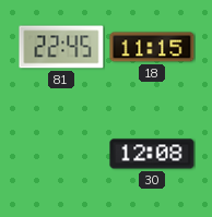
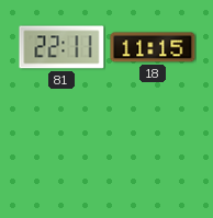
81: 22:45 -> 22:11 (61, 47)
30: 12:08 -> none (152, 154)
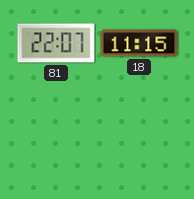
81: 22:11 -> 22:07 (56, 43)
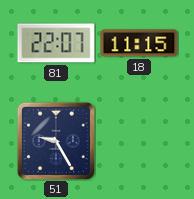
51: none -> 9:25 (56, 141)
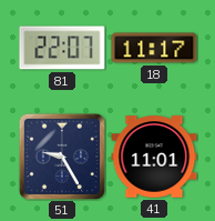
18: 11:15 -> 11:17 (154, 48)
41: none -> 11:01 (154, 157)
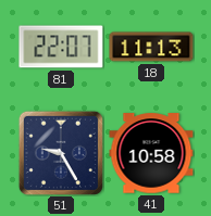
18: 11:17 -> 11:13 (151, 47)
41: 11:01 -> 10:58 (151, 153)
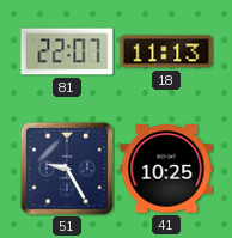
41: 10:58 -> 10:25 (166, 169)
